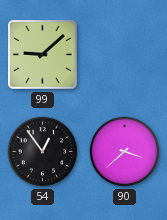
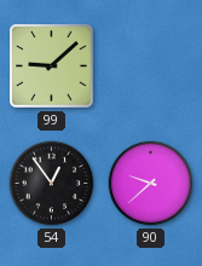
90: 3:38 -> 9:38 (151, 184)
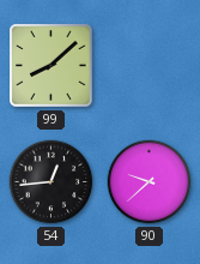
99: 9:08 -> 8:08 (51, 66)
54: 12:54 -> 12:44 (51, 182)
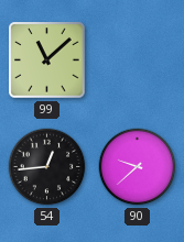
99: 8:08 -> 11:08 (47, 61)
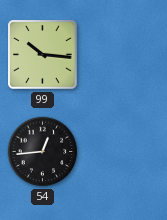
99: 11:08 -> 10:16 (43, 55)
90: 9:38 -> none (138, 167)
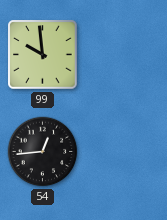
99: 10:16 -> 9:59 (43, 55)
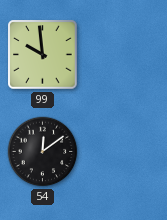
54: 12:44 -> 12:09 (43, 152)
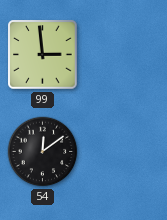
99: 9:59 -> 2:59 (43, 55)
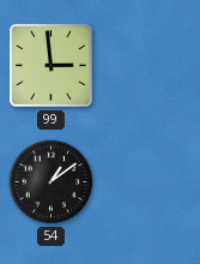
54: 12:09 -> 1:09 (51, 182)
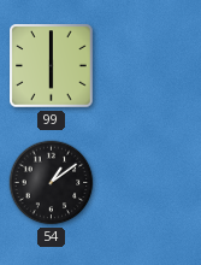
99: 2:59 -> 6:00 (52, 66)
